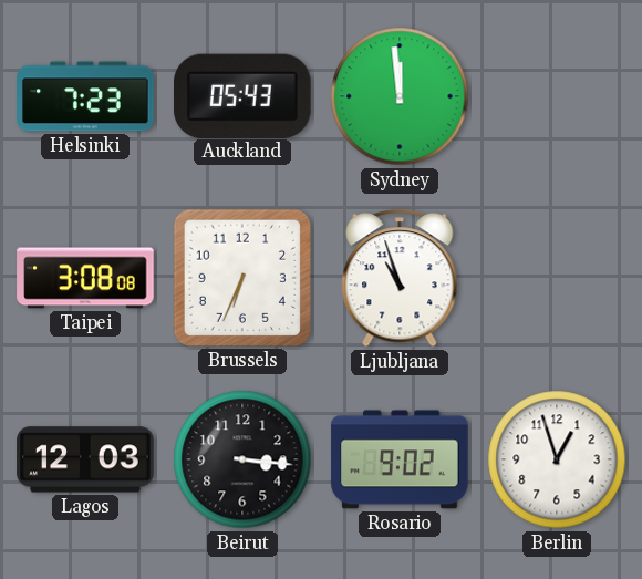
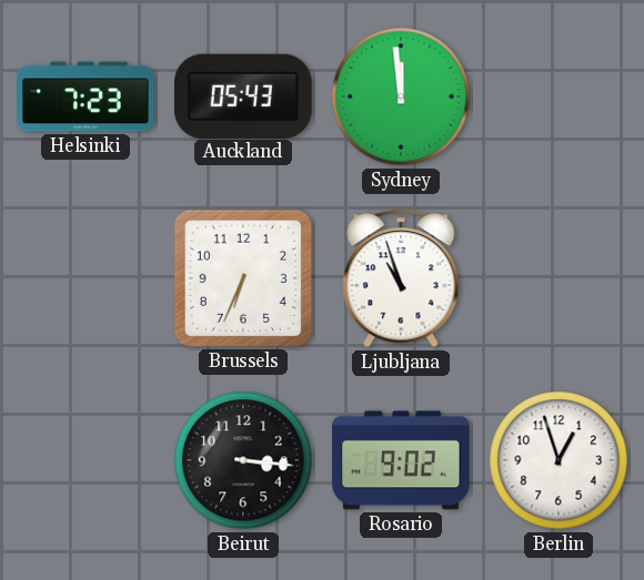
Taipei: 3:08 -> none (85, 278)
Lagos: 12:03 -> none (85, 459)
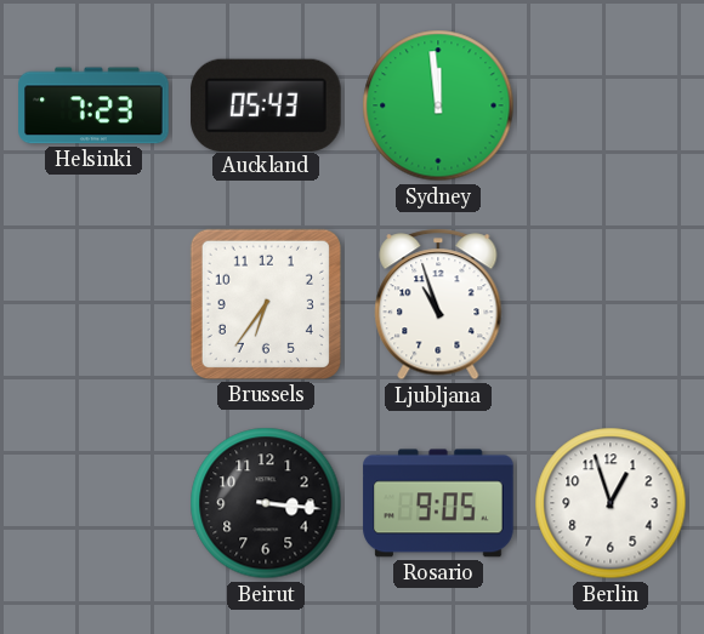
Brussels: 6:34 -> 6:36 (266, 304)
Rosario: 9:02 -> 9:05 (438, 503)
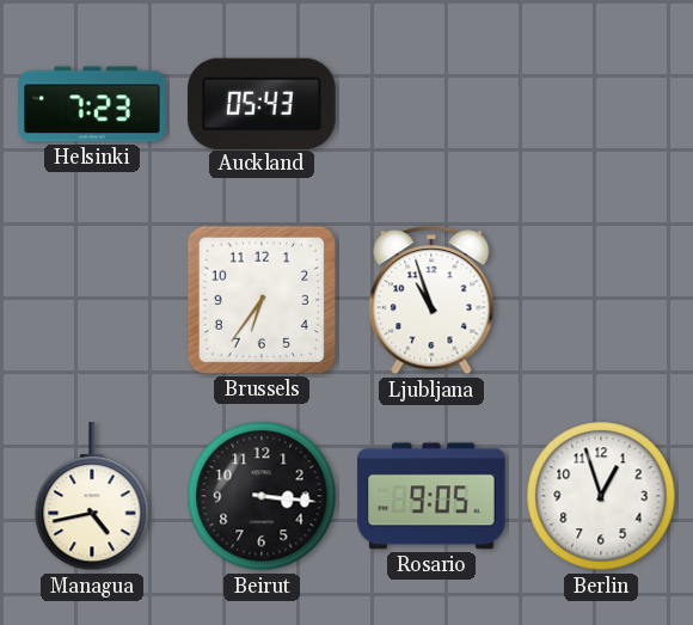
Sydney: 11:59 -> none (438, 105)
Managua: none -> 4:43 (92, 497)
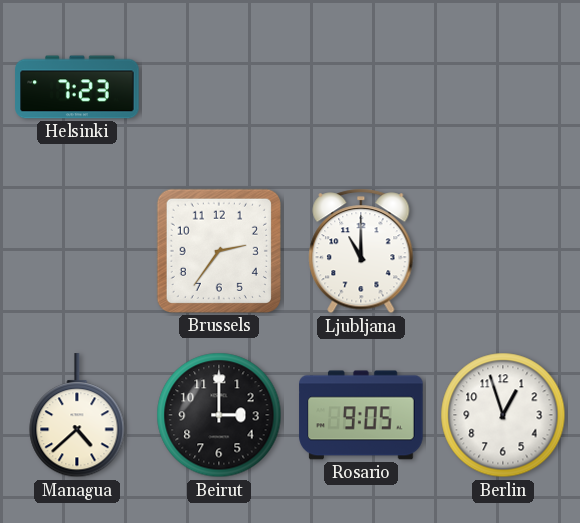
Auckland: 05:43 -> none (263, 103)
Brussels: 6:36 -> 2:36 (219, 251)
Ljubljana: 10:57 -> 11:00 (361, 251)
Managua: 4:43 -> 4:38 (77, 416)
Beirut: 3:16 -> 3:00 (219, 415)
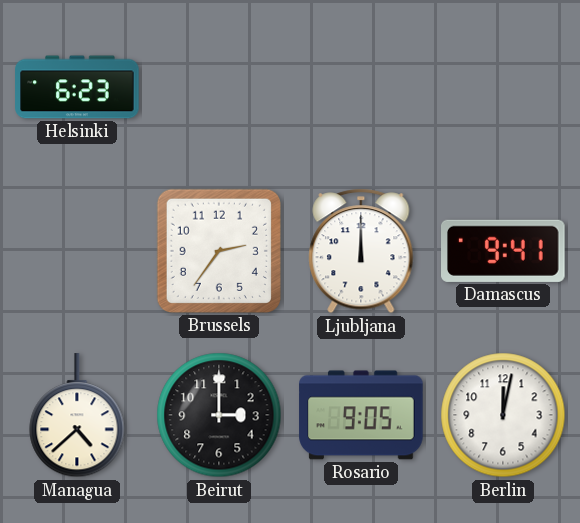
Helsinki: 7:23 -> 6:23 (77, 87)
Ljubljana: 11:00 -> 12:00 (361, 251)
Damascus: none -> 9:41 (504, 251)
Berlin: 12:57 -> 12:02 (503, 415)
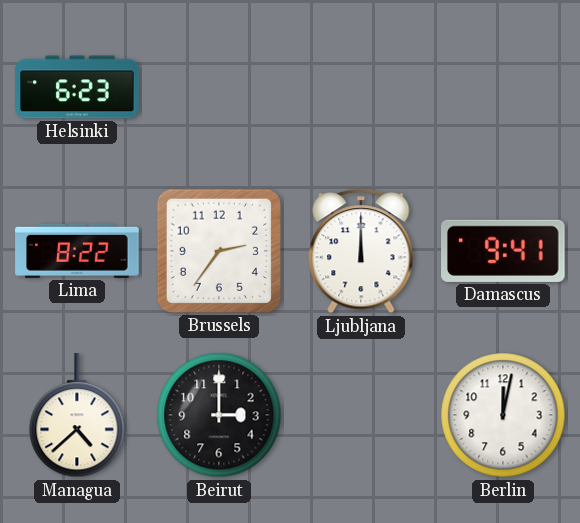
Lima: none -> 8:22 (77, 251)
Rosario: 9:05 -> none (361, 415)
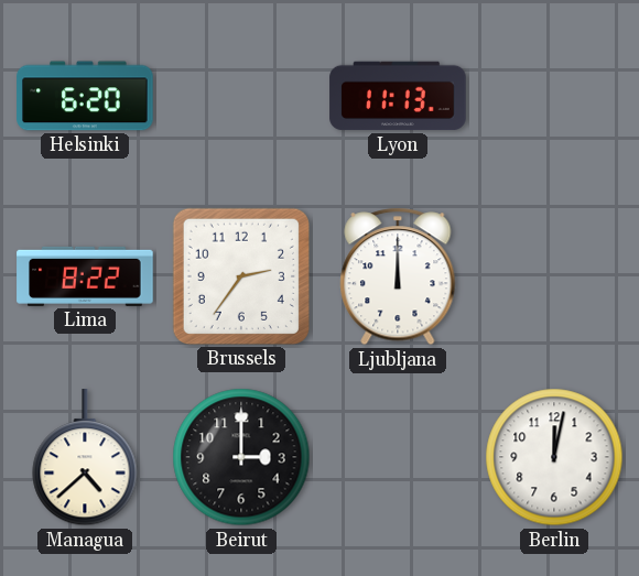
Helsinki: 6:23 -> 6:20 (85, 96)
Lyon: none -> 11:13 (398, 96)
Damascus: 9:41 -> none (504, 251)
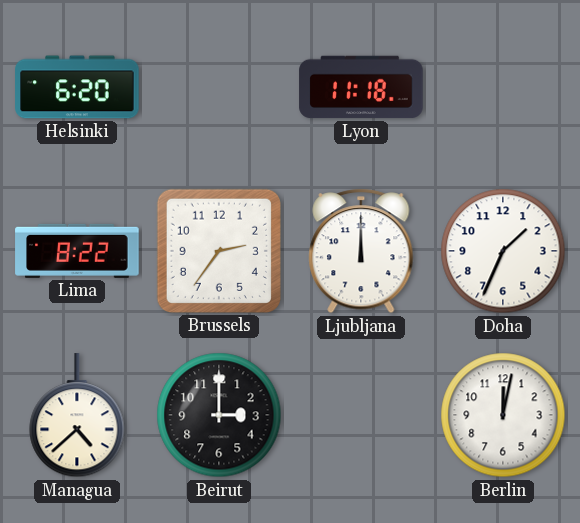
Lyon: 11:13 -> 11:18 (361, 87)
Doha: none -> 1:34 (503, 251)
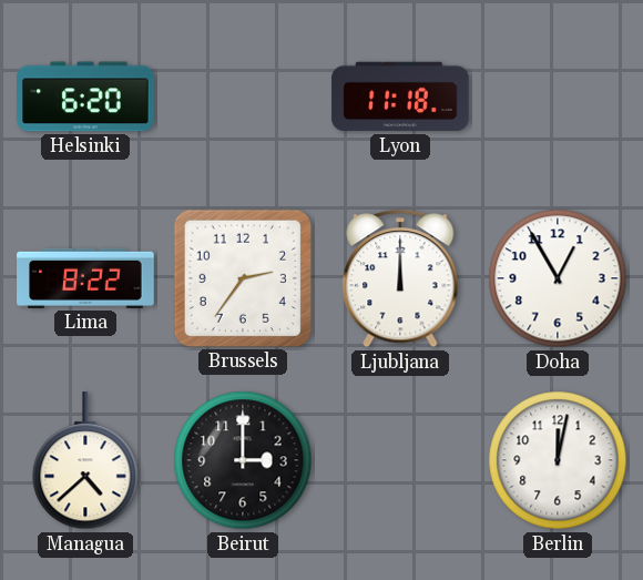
Doha: 1:34 -> 12:55 (558, 278)
